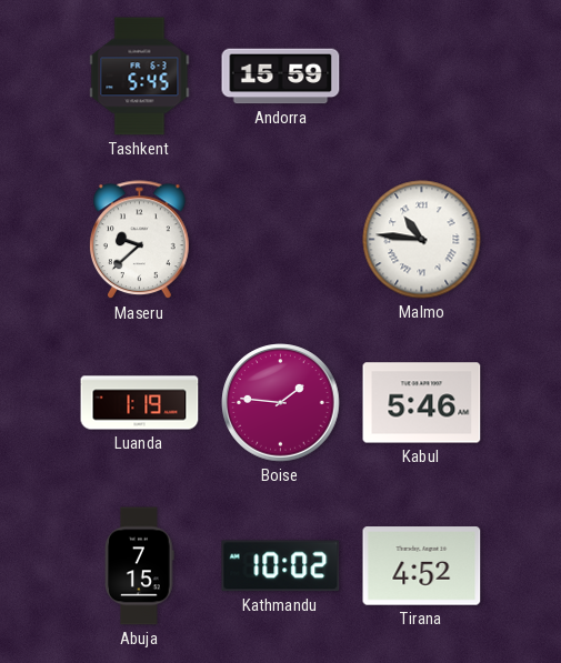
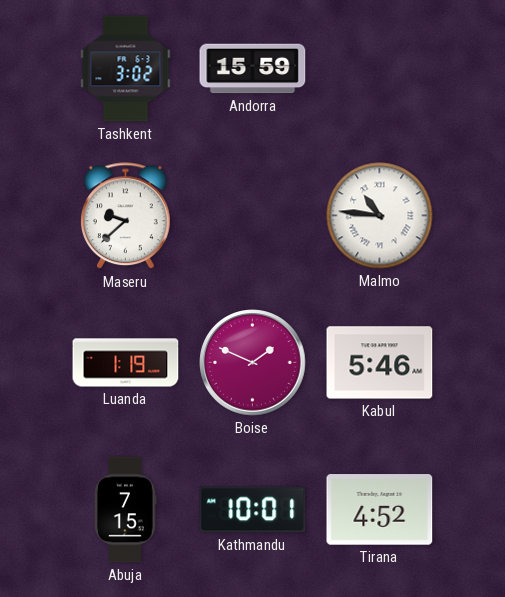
Tashkent: 5:45 -> 3:02 (126, 69)
Boise: 1:46 -> 1:49 (253, 363)
Kathmandu: 10:02 -> 10:01 (253, 510)
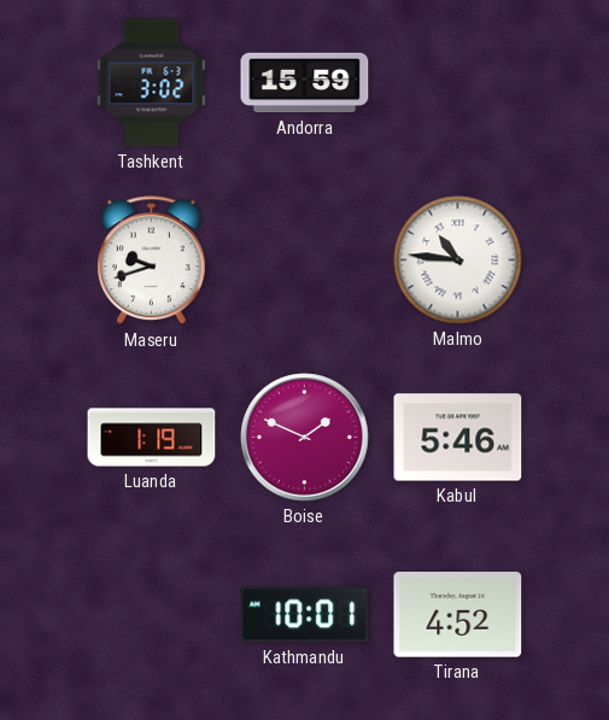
Maseru: 9:38 -> 9:42 (152, 261)
Abuja: 7:15 -> none (126, 510)
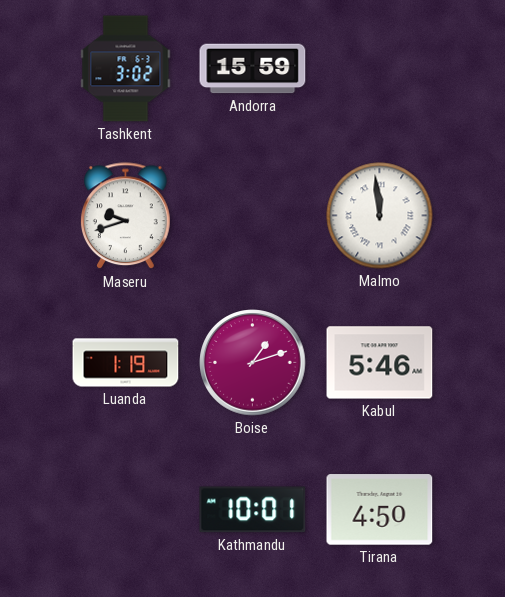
Malmo: 10:46 -> 11:59 (380, 216)
Boise: 1:49 -> 1:12 (253, 363)
Tirana: 4:52 -> 4:50 (380, 510)
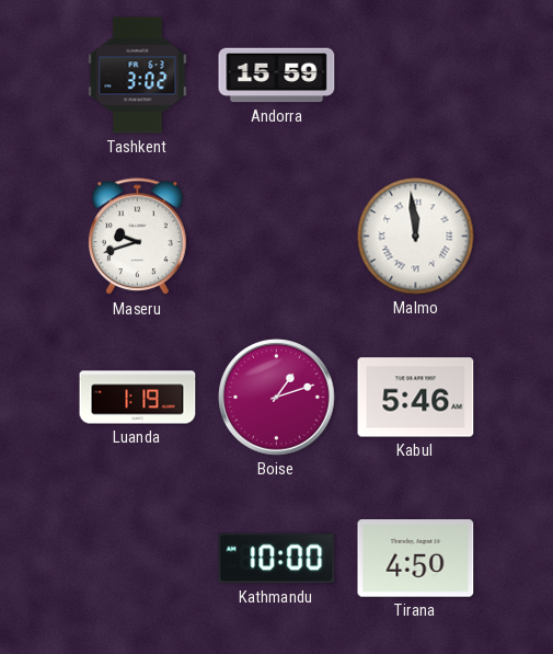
Kathmandu: 10:01 -> 10:00 (277, 559)
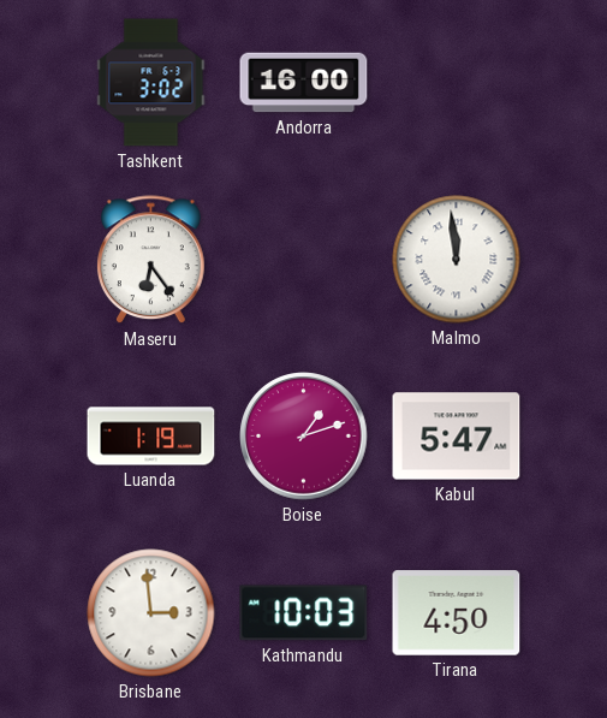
Andorra: 15:59 -> 16:00 (304, 83)
Maseru: 9:42 -> 6:24 (151, 260)
Kabul: 5:46 -> 5:47 (457, 437)
Brisbane: none -> 2:59 (151, 613)
Kathmandu: 10:00 -> 10:03 (304, 613)
